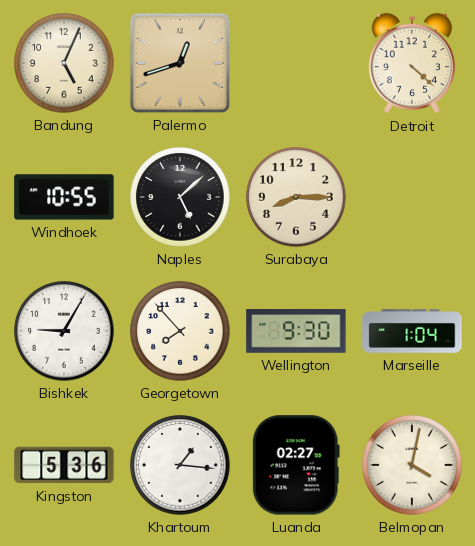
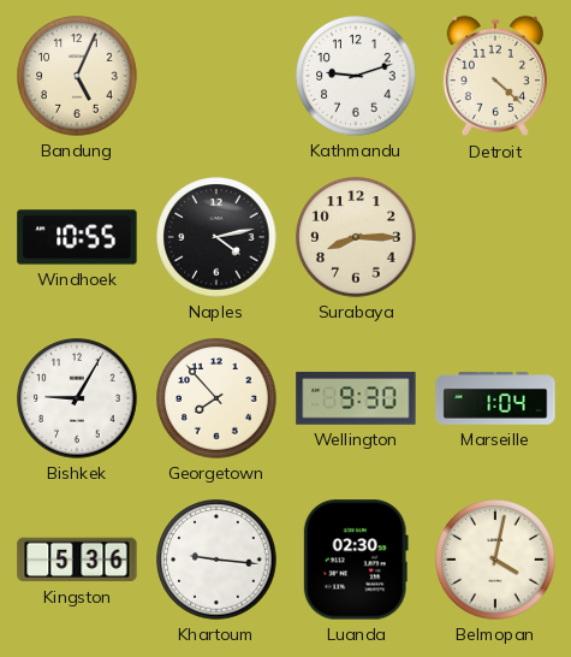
Palermo: 12:42 -> none (180, 63)
Kathmandu: none -> 9:12 (356, 76)
Naples: 5:08 -> 4:13 (216, 237)
Khartoum: 1:16 -> 9:16 (216, 560)
Luanda: 02:27 -> 02:30 (356, 560)
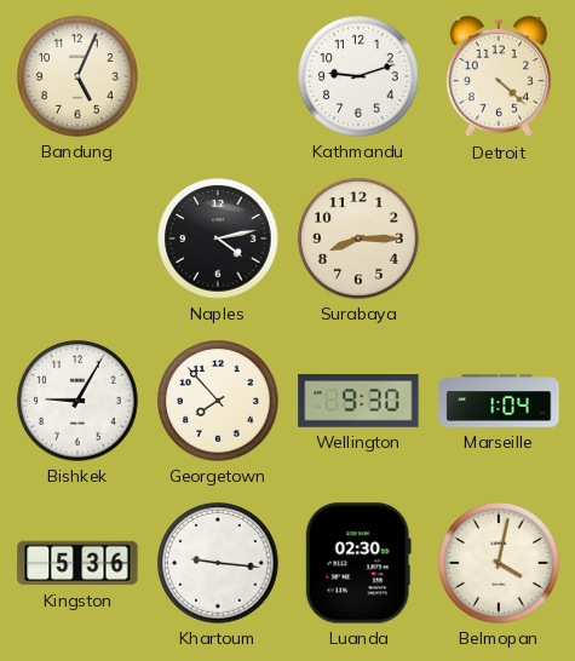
Windhoek: 10:55 -> none (77, 237)
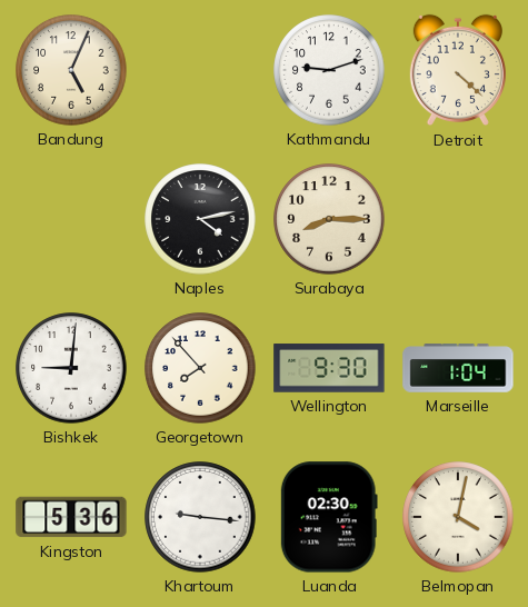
Bishkek: 9:05 -> 9:01 (71, 368)
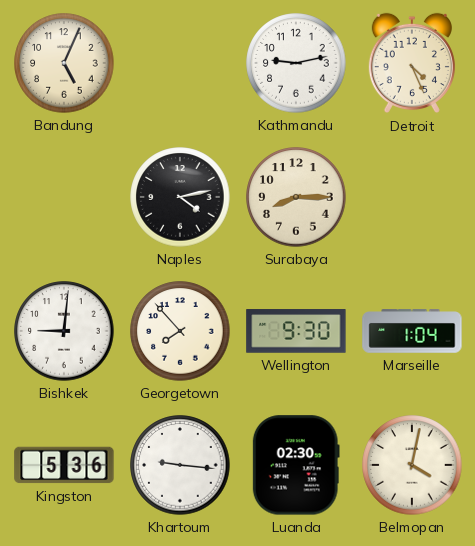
Kathmandu: 9:12 -> 9:13 (296, 63)
Detroit: 4:22 -> 4:26 (412, 63)
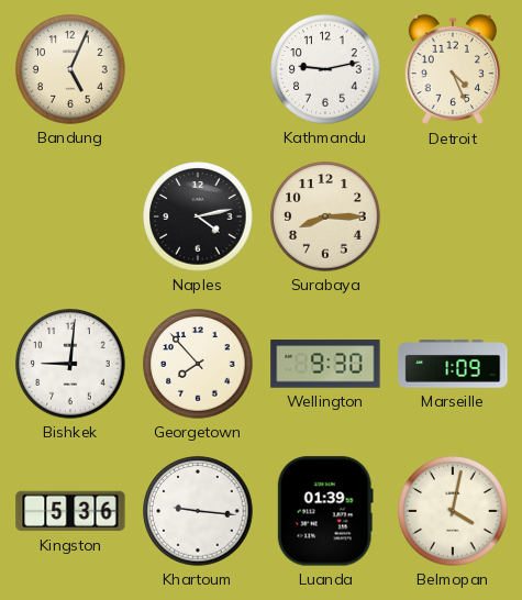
Marseille: 1:04 -> 1:09 (453, 364)
Luanda: 02:30 -> 01:39 (325, 511)
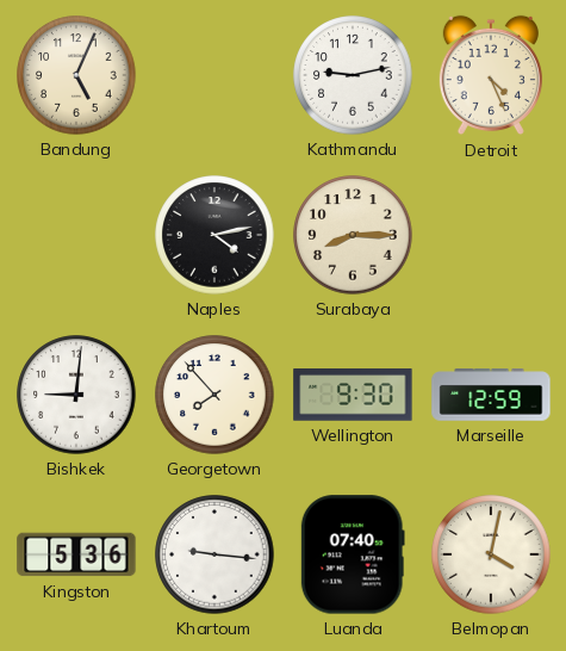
Marseille: 1:09 -> 12:59 (491, 395)
Luanda: 01:39 -> 07:40 (353, 554)
